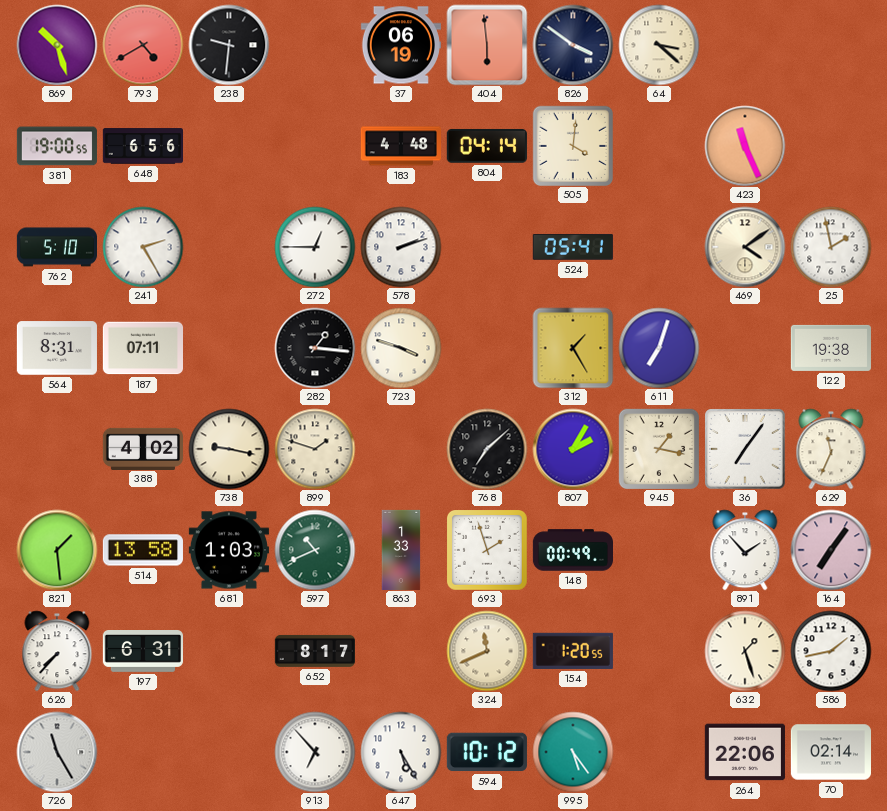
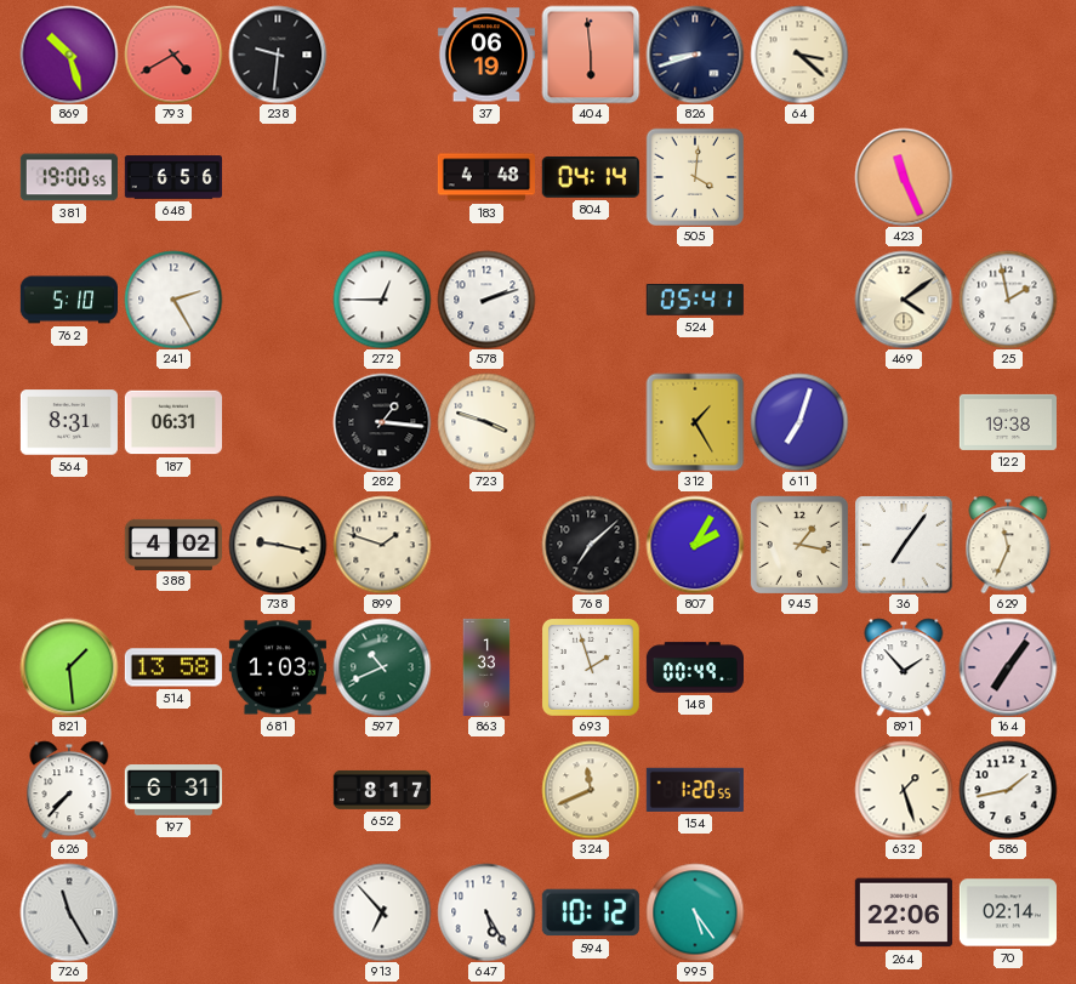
826: 3:51 -> 8:42 (695, 55)
187: 07:11 -> 06:31 (172, 422)
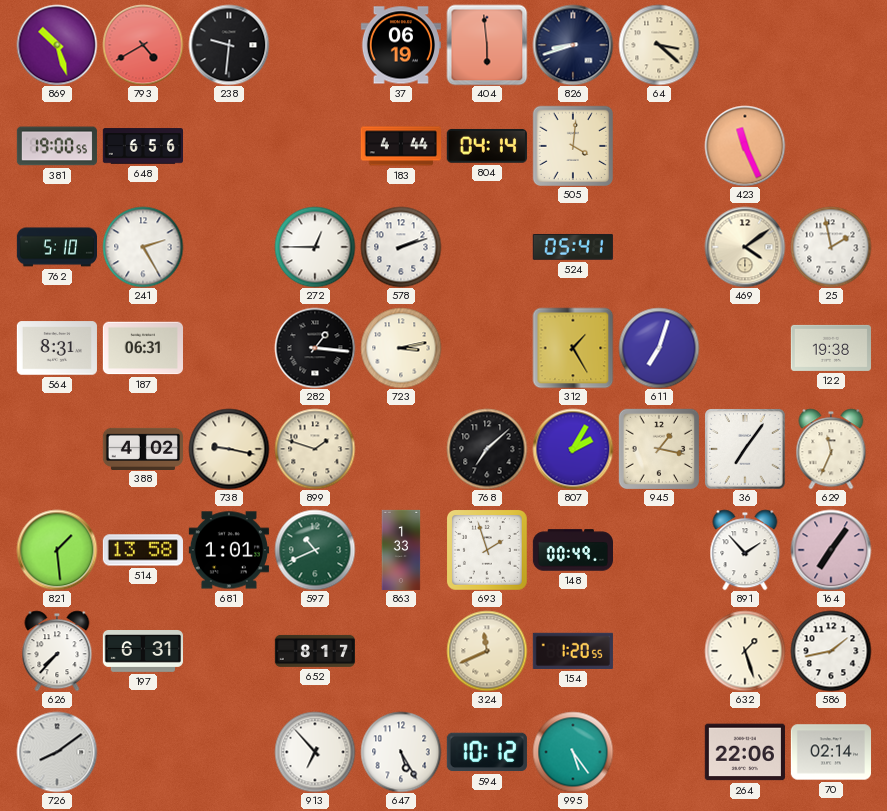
183: 4:48 -> 4:44 (400, 146)
723: 3:48 -> 3:13 (401, 348)
681: 1:03 -> 1:01 (229, 550)
726: 11:25 -> 8:09 (57, 752)
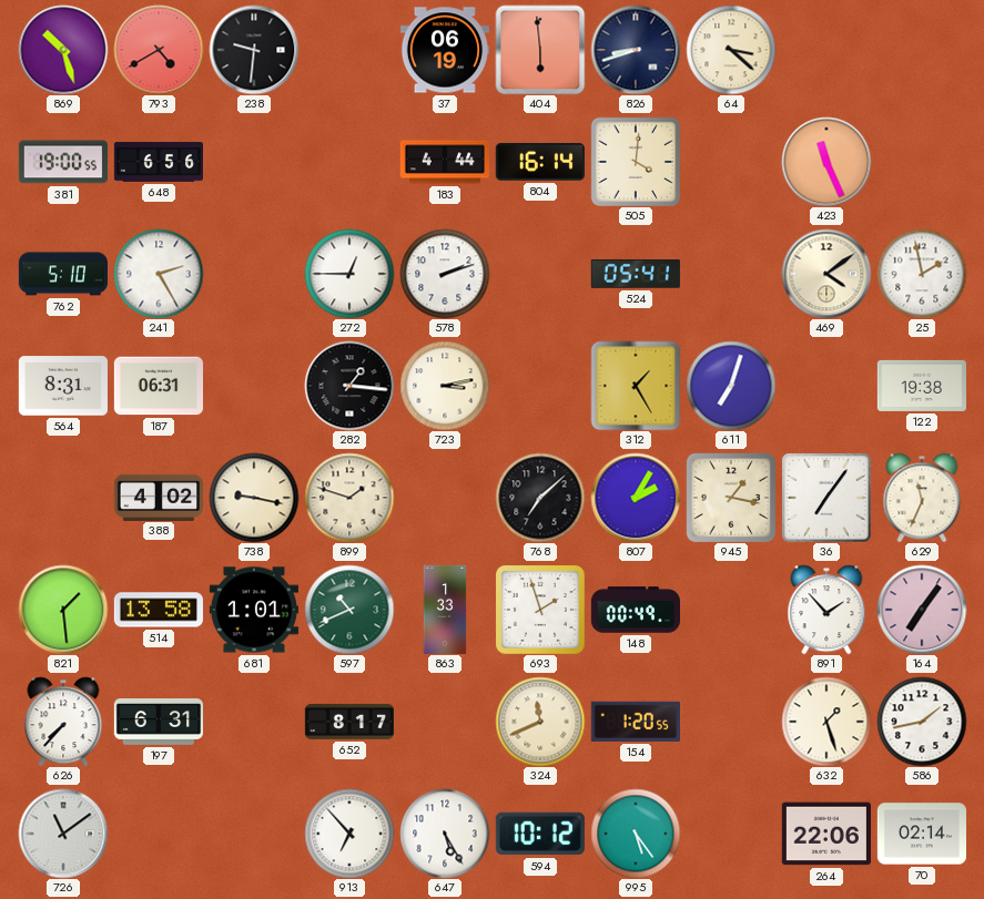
804: 04:14 -> 16:14 (540, 162)
726: 8:09 -> 11:09 (63, 834)
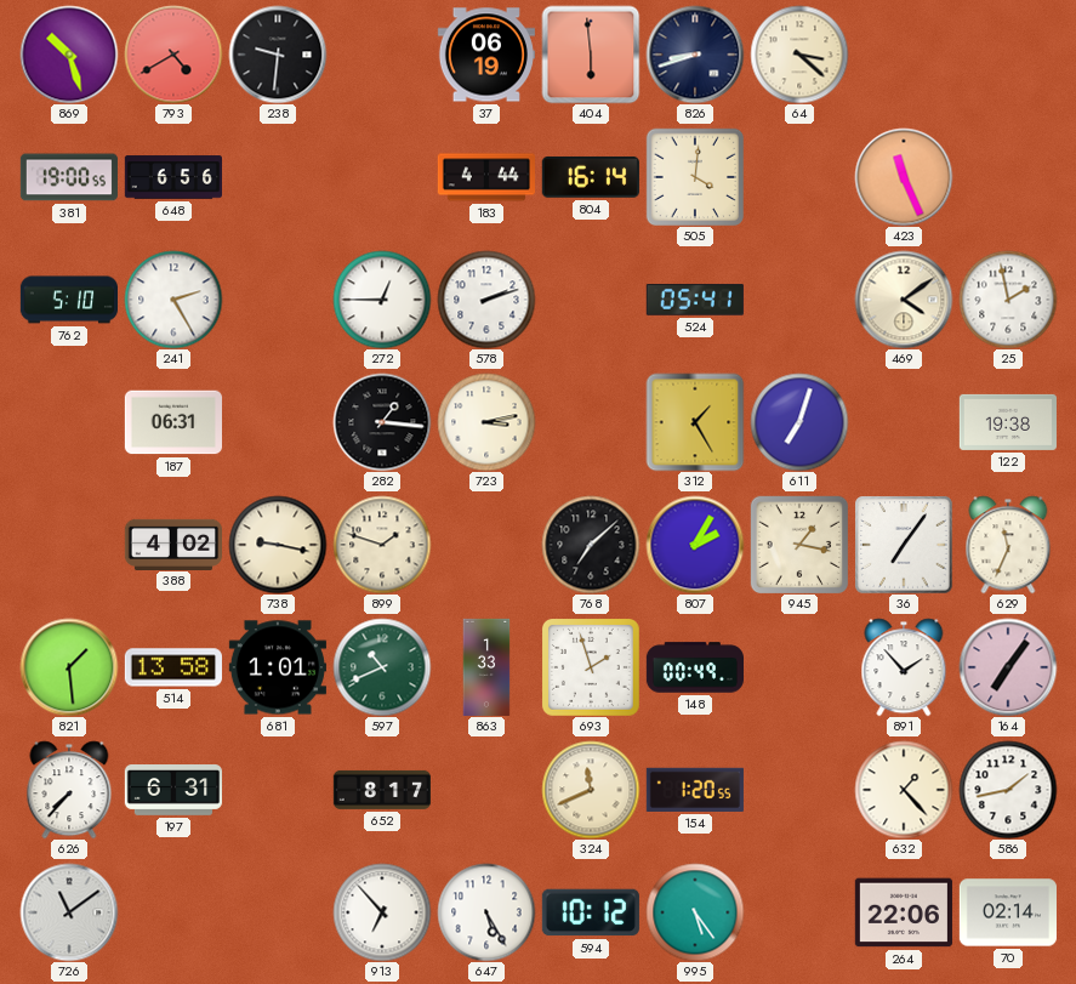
564: 8:31 -> none (63, 386)
632: 1:27 -> 1:23 (904, 790)
